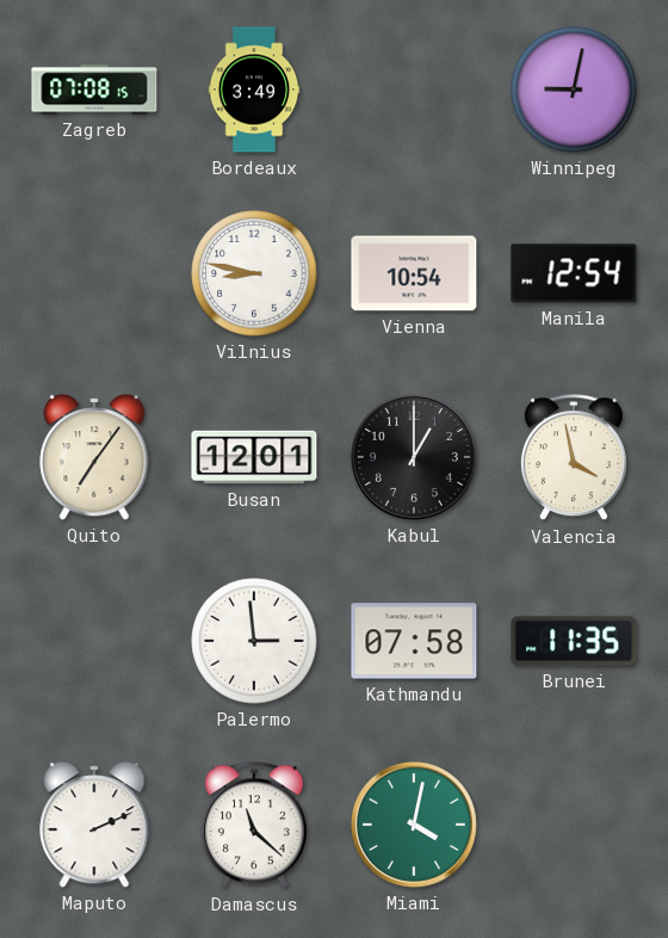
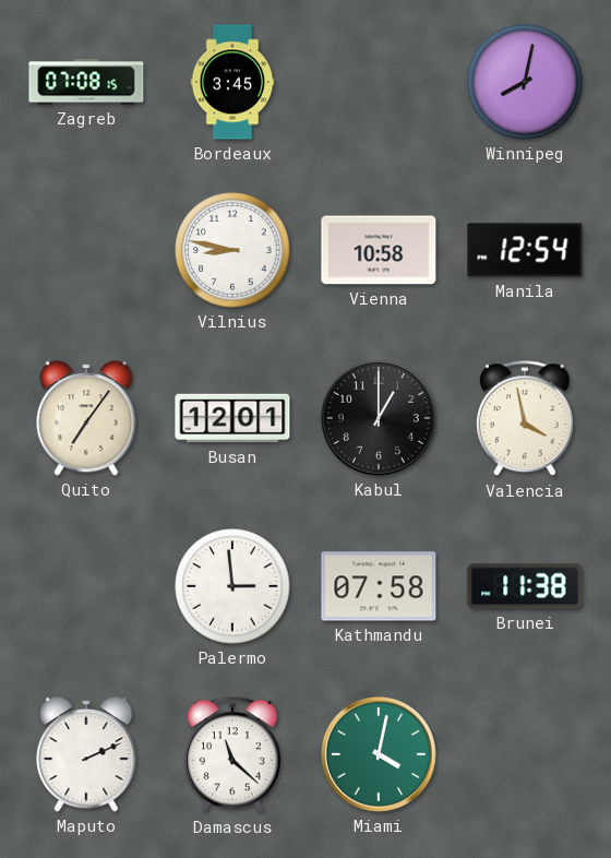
Bordeaux: 3:49 -> 3:45 (232, 82)
Winnipeg: 9:02 -> 8:02 (525, 82)
Vienna: 10:54 -> 10:58 (379, 250)
Brunei: 11:35 -> 11:38 (525, 586)
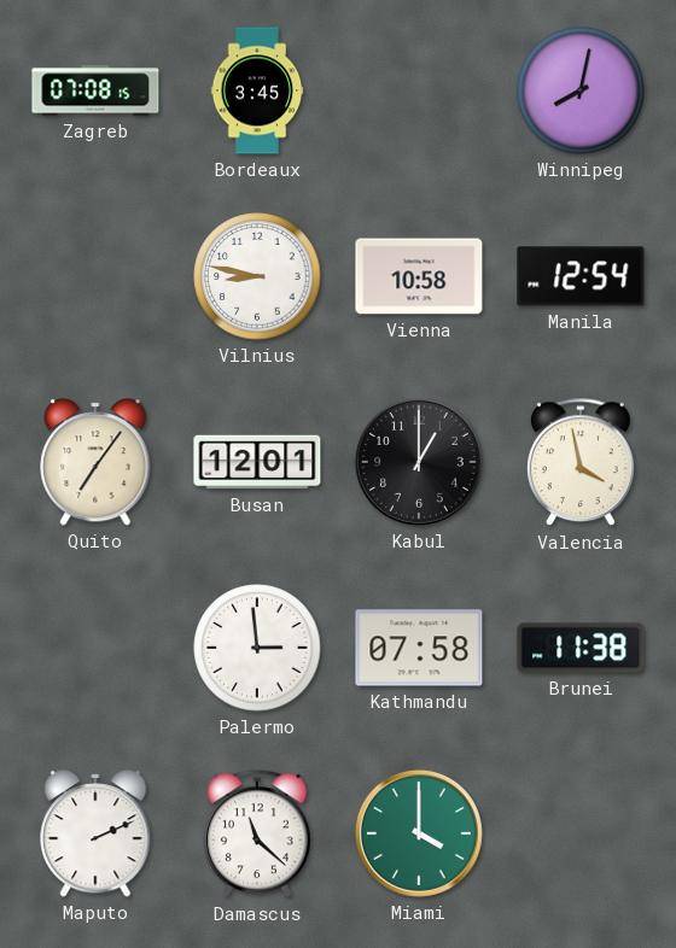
Miami: 4:02 -> 4:00 (419, 833)
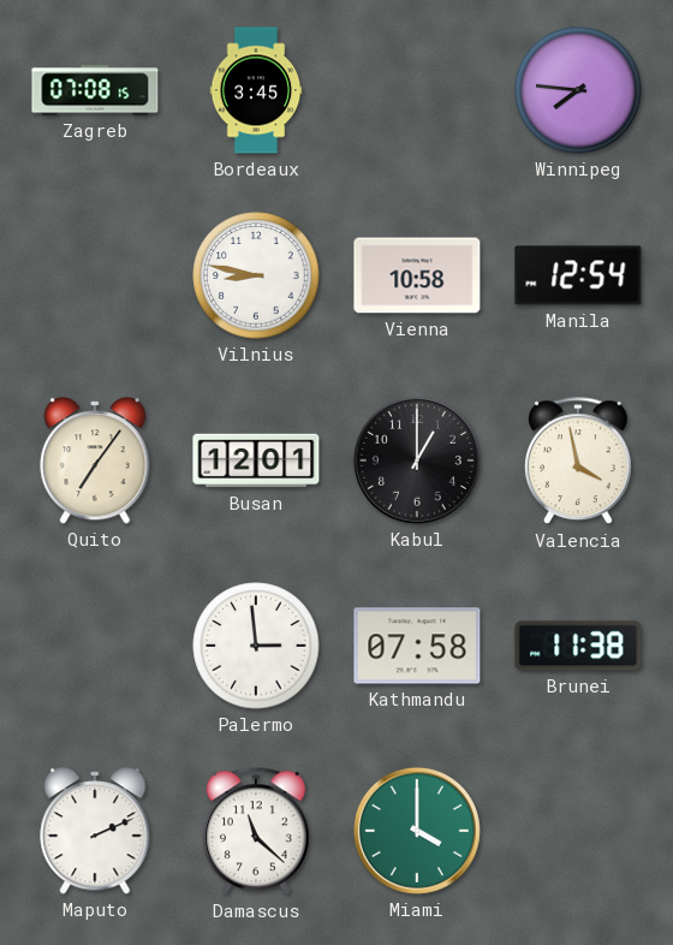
Winnipeg: 8:02 -> 7:46 (578, 90)
